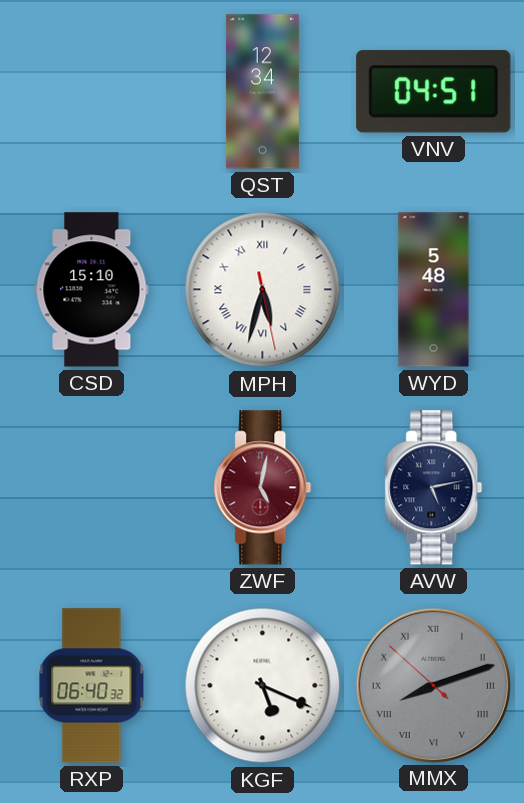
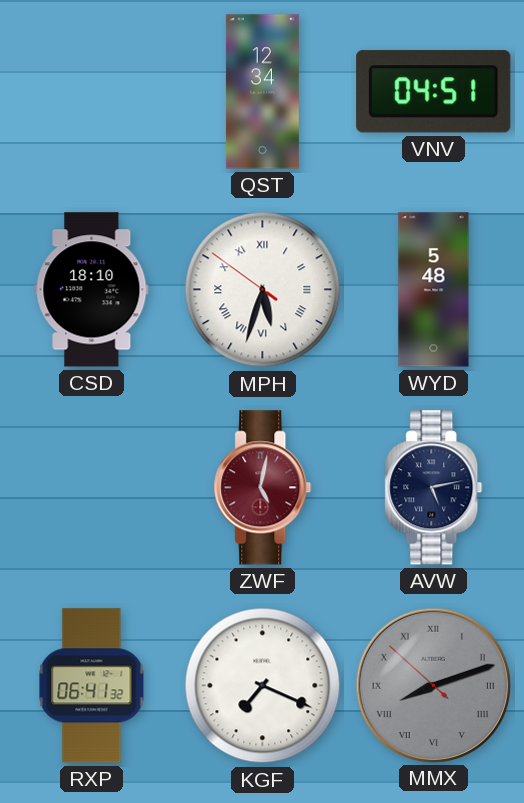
CSD: 15:10 -> 18:10 (92, 290)
MPH: 5:32:28 -> 5:32:51 (263, 290)
RXP: 06:40 -> 06:41 (92, 686)
KGF: 5:19 -> 7:19 (263, 686)
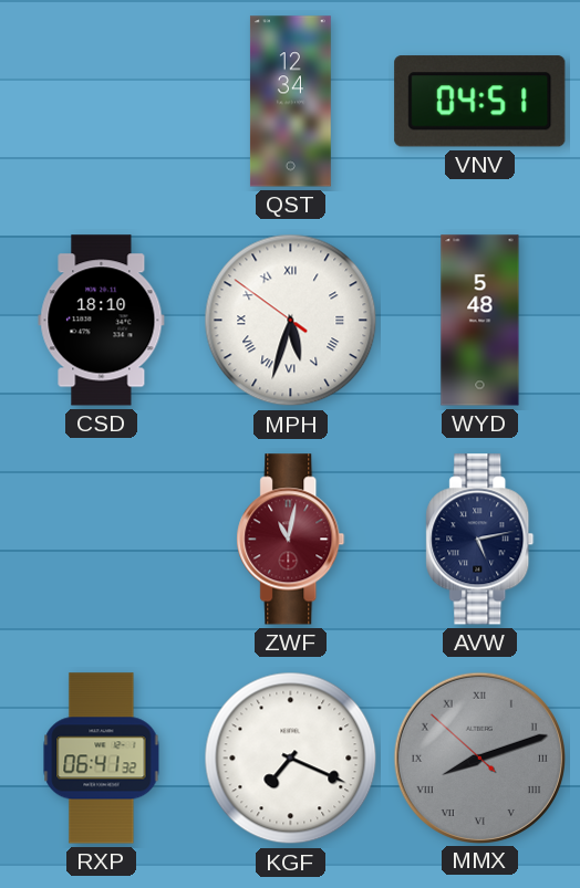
ZWF: 5:02 -> 11:02 (291, 540)
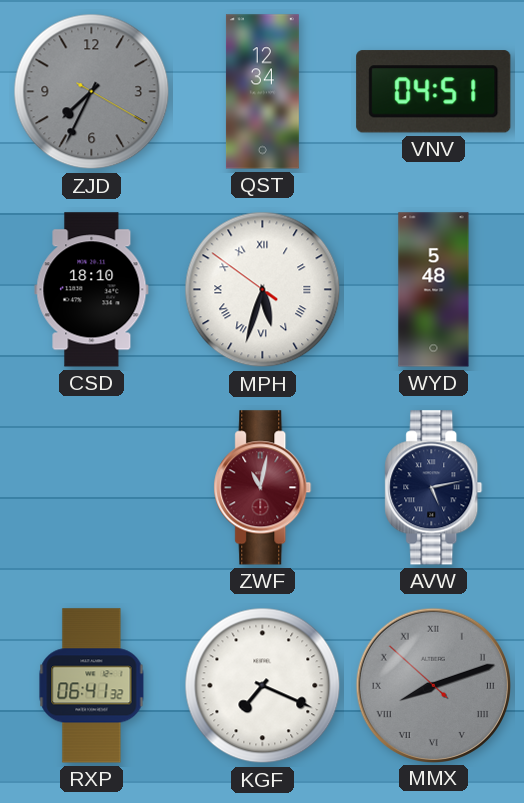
ZJD: none -> 7:34 (92, 92)
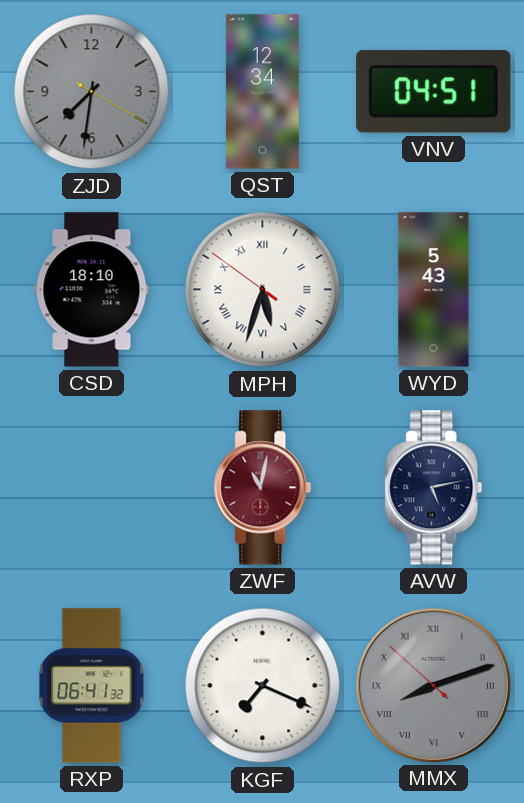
ZJD: 7:34 -> 7:31 (92, 92)
WYD: 5:48 -> 5:43 (434, 290)
